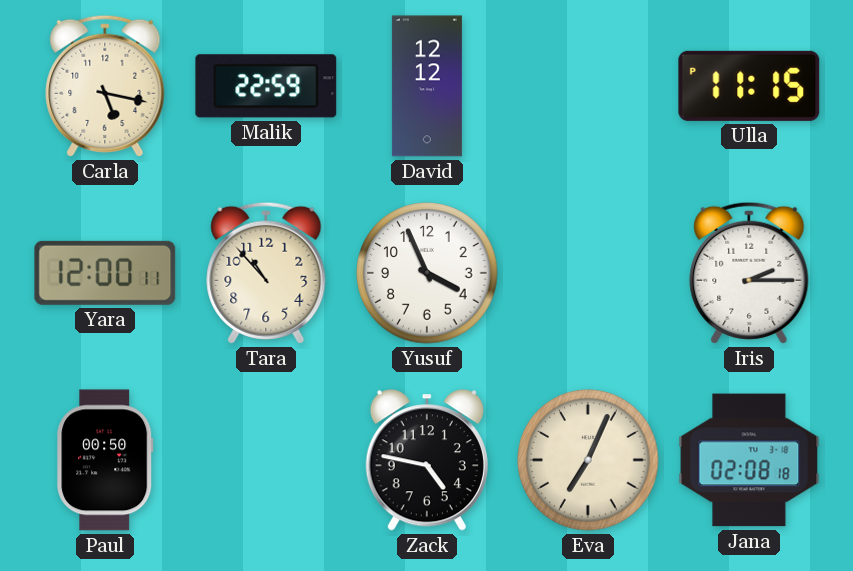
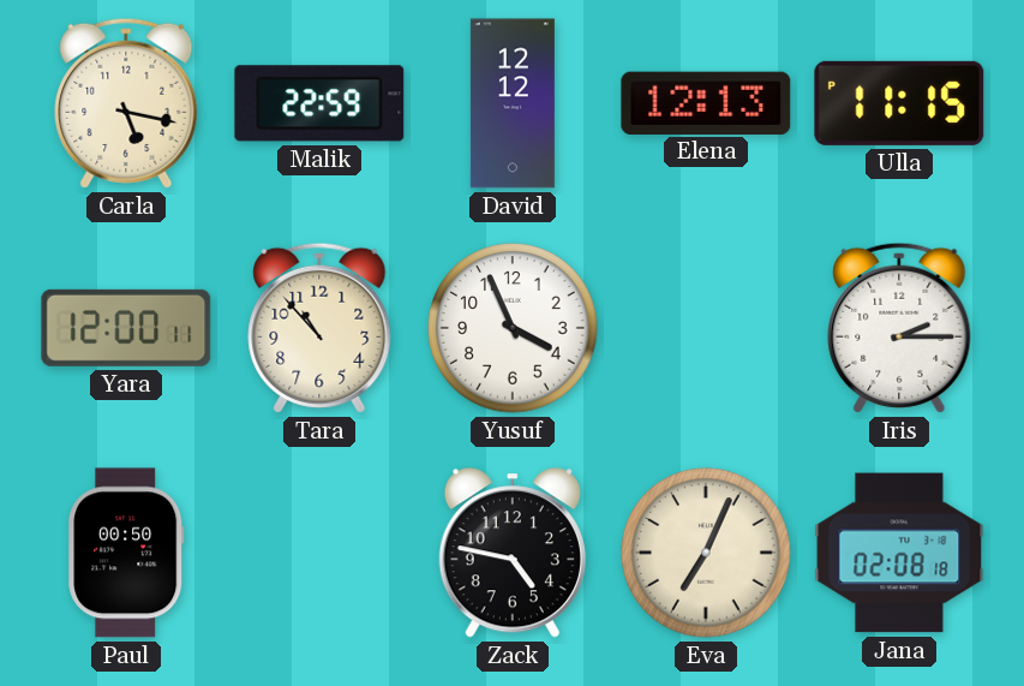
Elena: none -> 12:13 (706, 102)
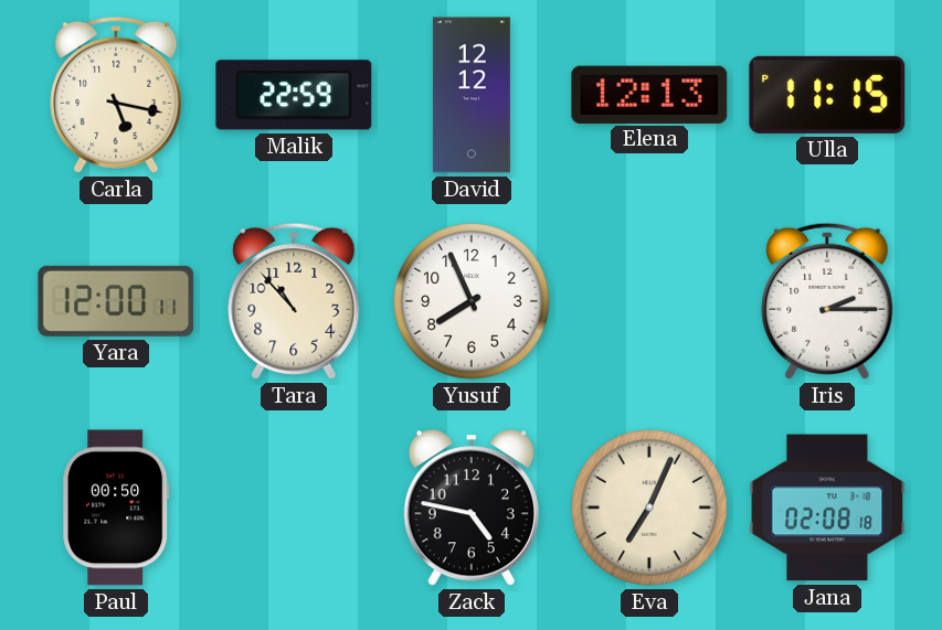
Yusuf: 3:56 -> 7:56 (472, 301)
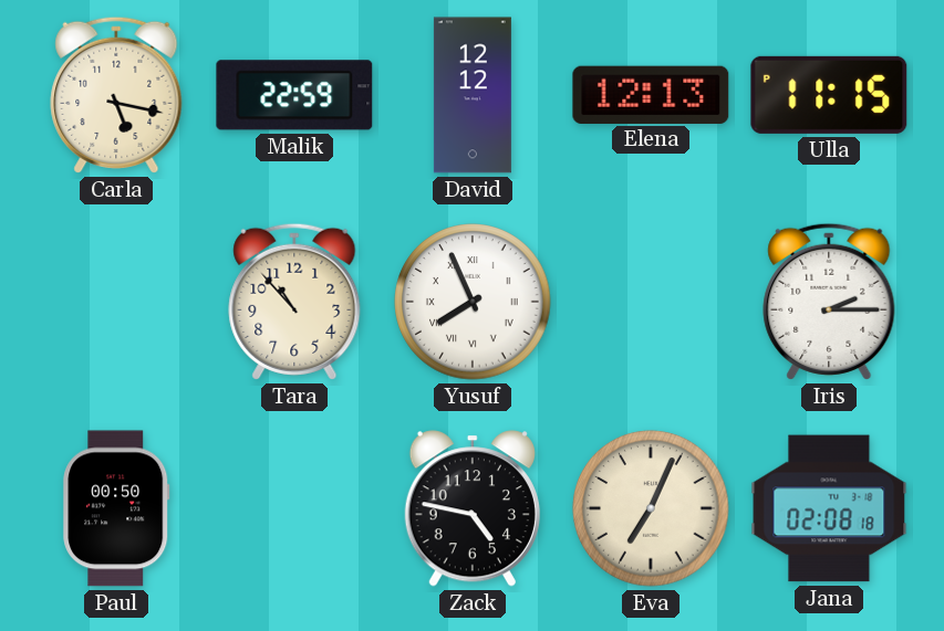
Yara: 12:00 -> none (116, 301)
Yusuf numerals: Arabic -> Roman (473, 302)
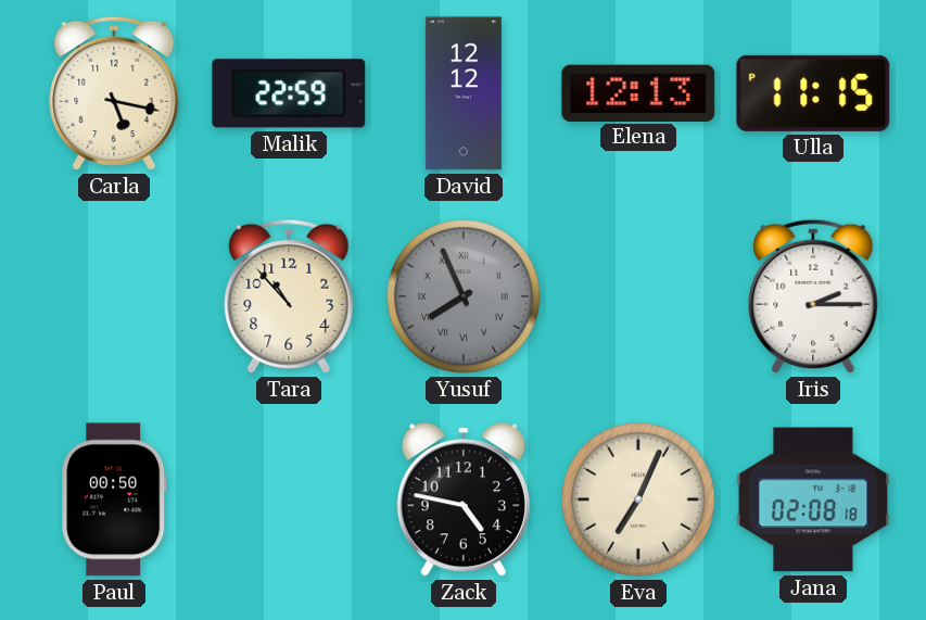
Yusuf dial: white -> grey (464, 296)
